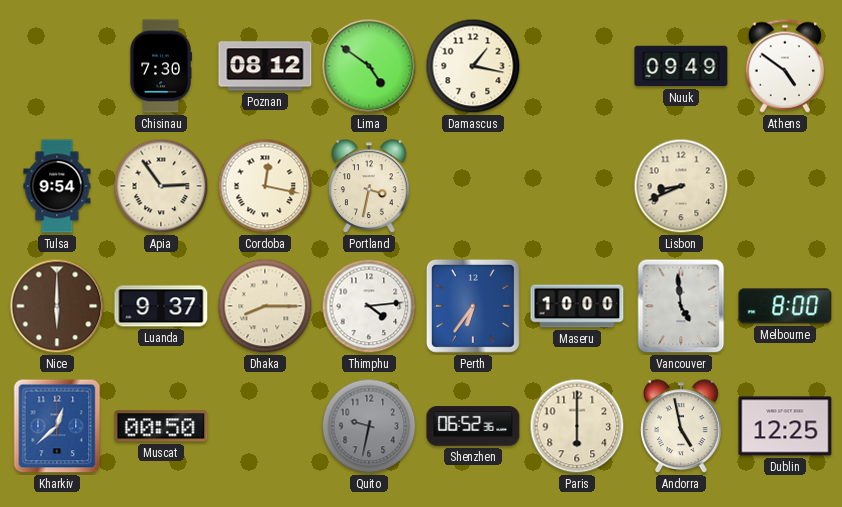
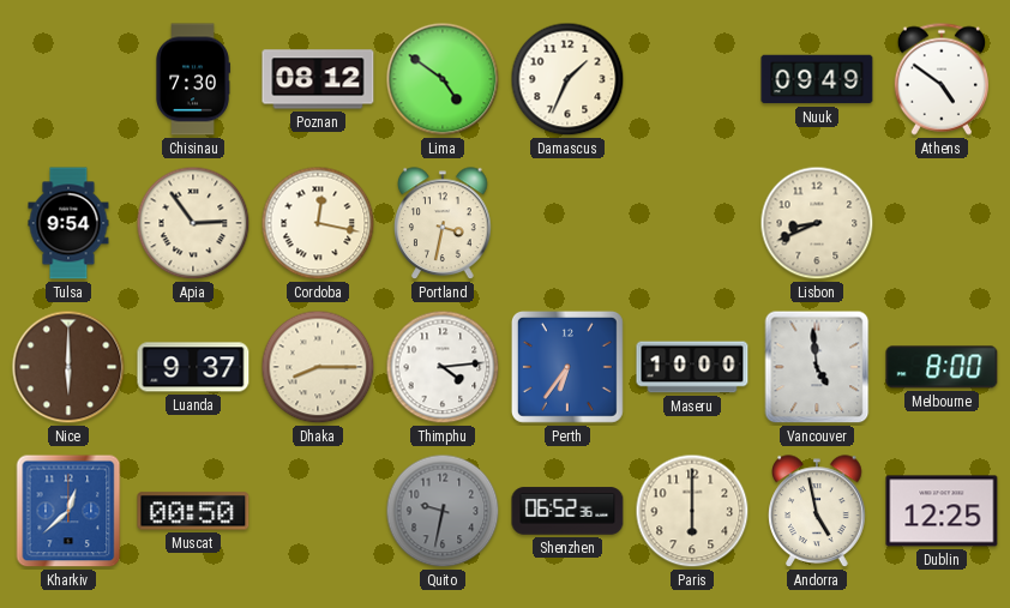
Damascus: 1:17 -> 1:34 (567, 79)
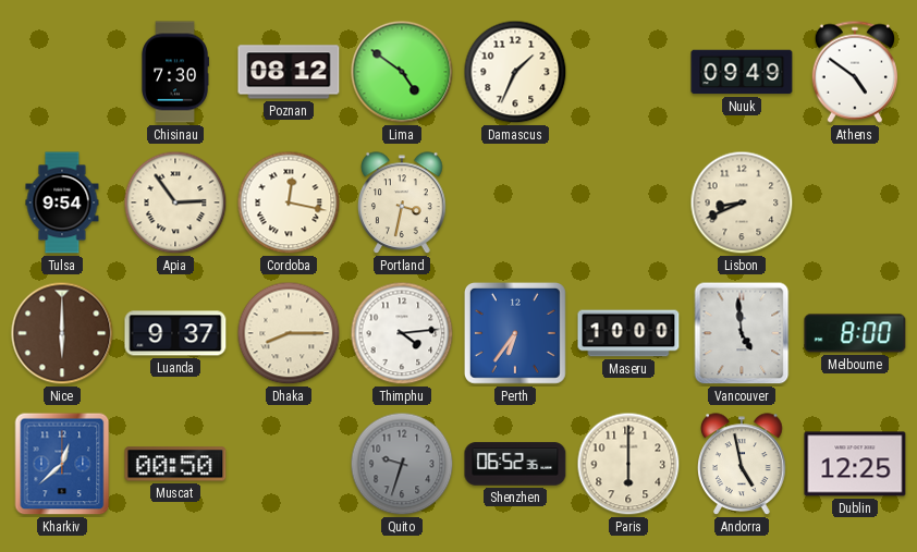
Quito: 9:32 -> 9:33 (402, 464)
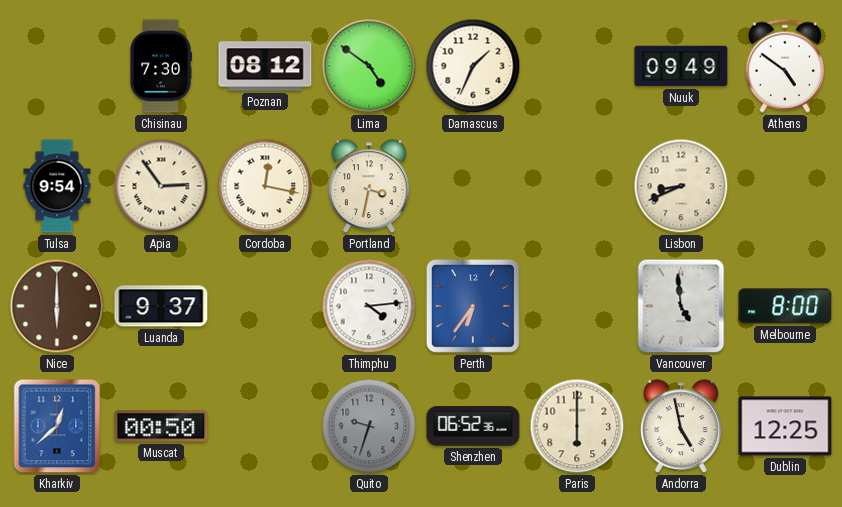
Dhaka: 8:15 -> none (289, 333)
Maseru: 10:00 -> none (628, 333)
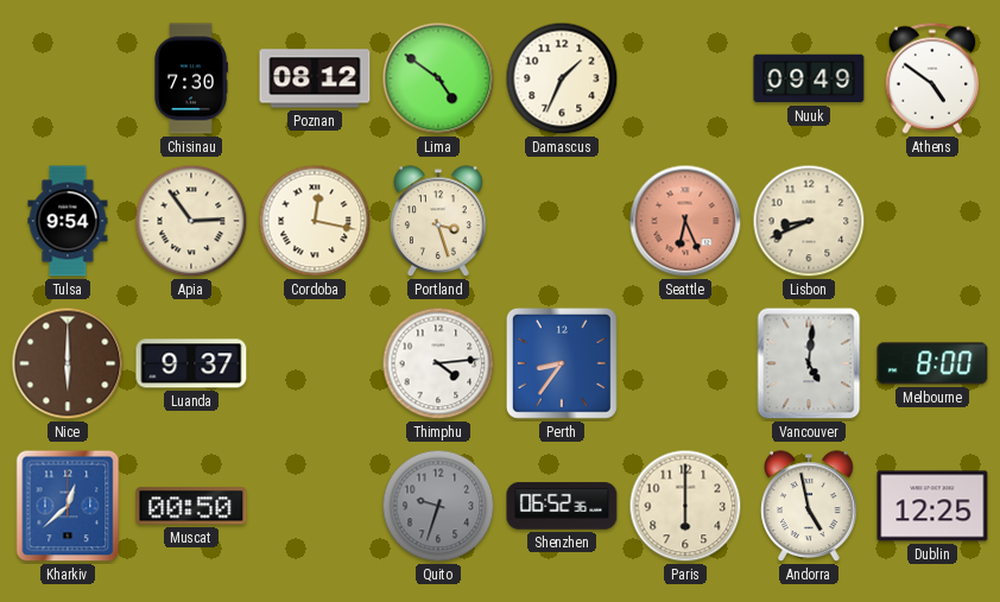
Portland: 3:32 -> 3:27 (439, 222)
Seattle: none -> 6:26 (685, 221)
Perth: 6:36 -> 8:36 (562, 363)
Vancouver: 4:59 -> 5:01 (809, 363)
